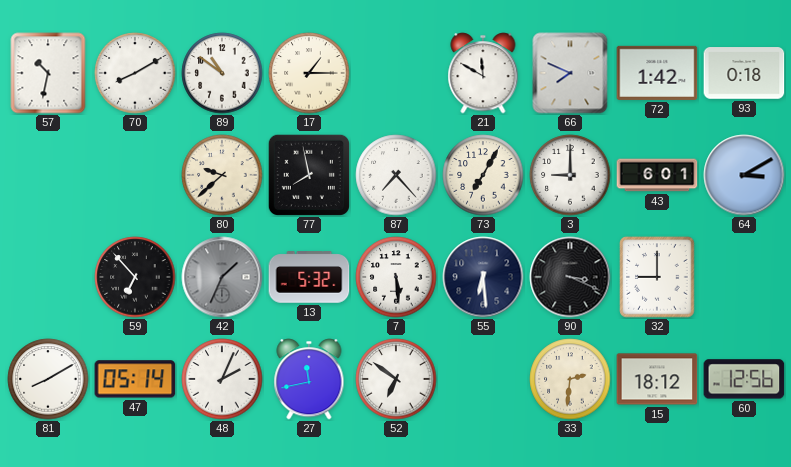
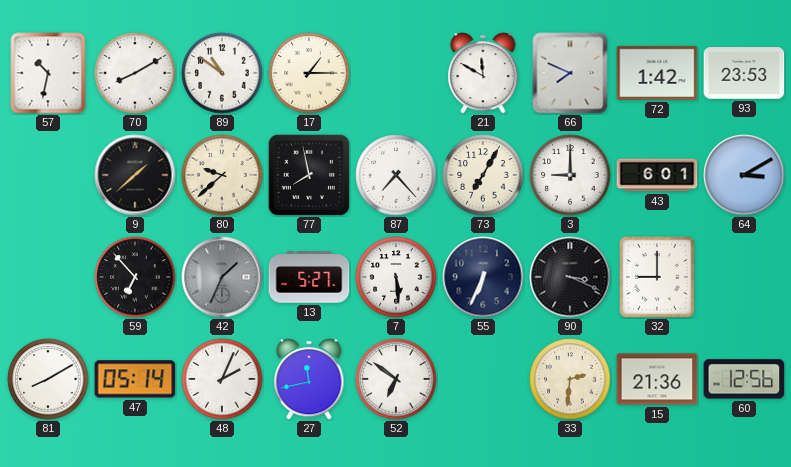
93: 0:18 -> 23:53 (744, 73)
9: none -> 1:38 (135, 175)
13: 5:32 -> 5:27 (309, 277)
55: 6:29 -> 6:34 (483, 277)
15: 18:12 -> 21:36 (657, 379)
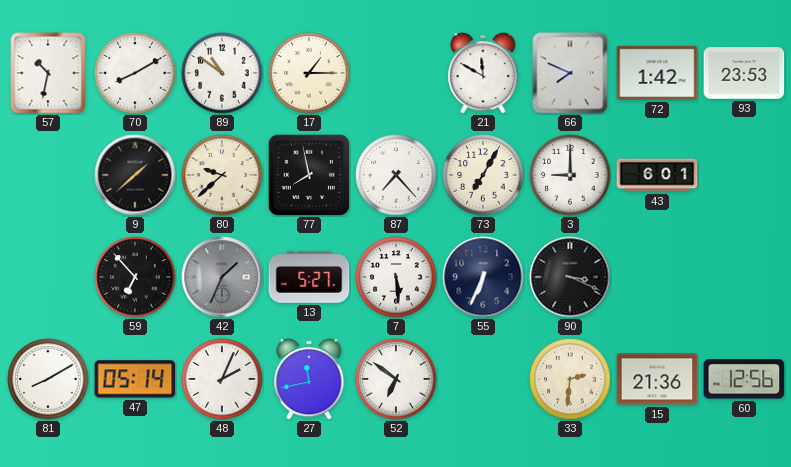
64: 3:10 -> none (744, 175)
32: 9:00 -> none (657, 277)
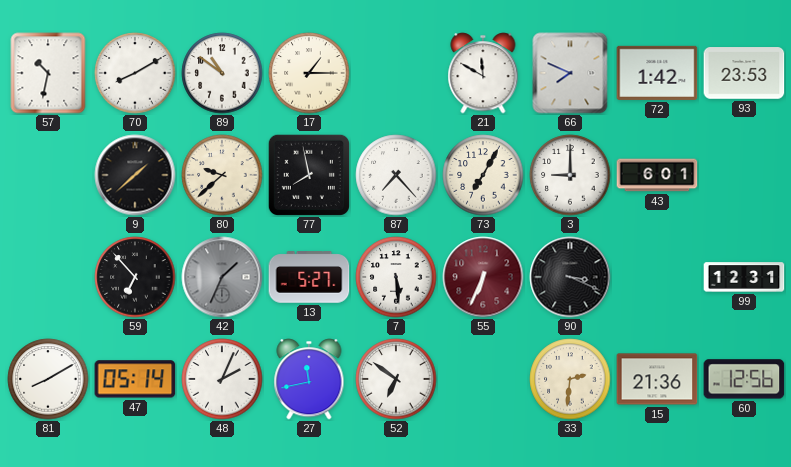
55 dial: navy -> burgundy (483, 277)
99: none -> 12:31 (744, 277)
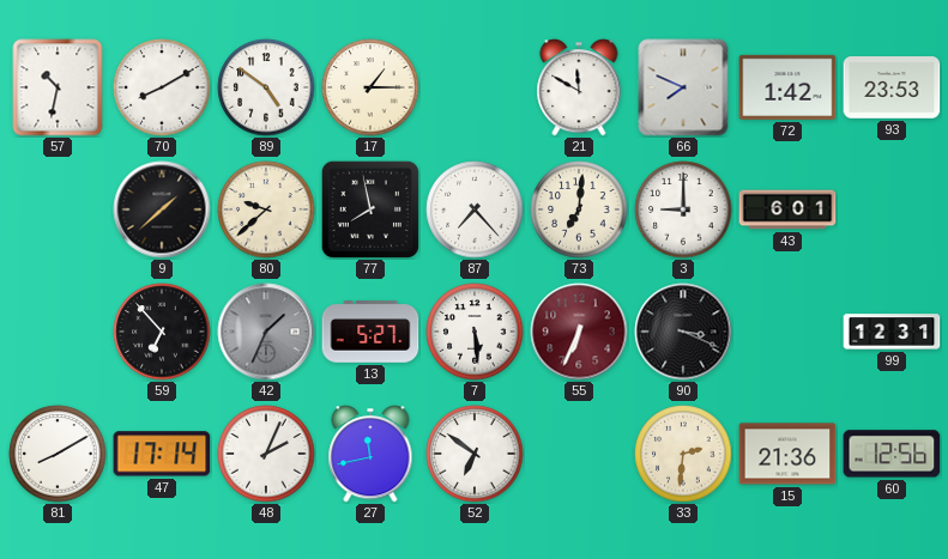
89: 10:51 -> 4:51 (266, 87)
73: 7:05 -> 7:01 (579, 209)
47: 05:14 -> 17:14 (162, 454)
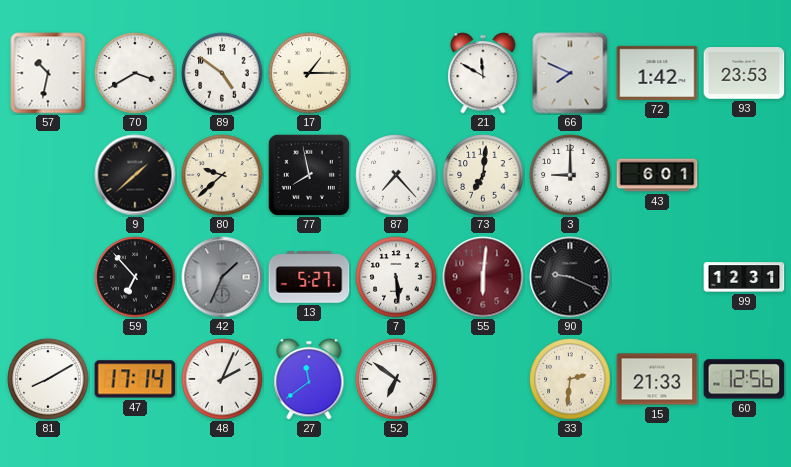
70: 8:10 -> 3:40 (135, 73)
55: 6:34 -> 6:01 (483, 277)
90: 3:19 -> 9:19 (570, 277)
27: 11:43 -> 11:39 (309, 379)
15: 21:36 -> 21:33 (657, 379)
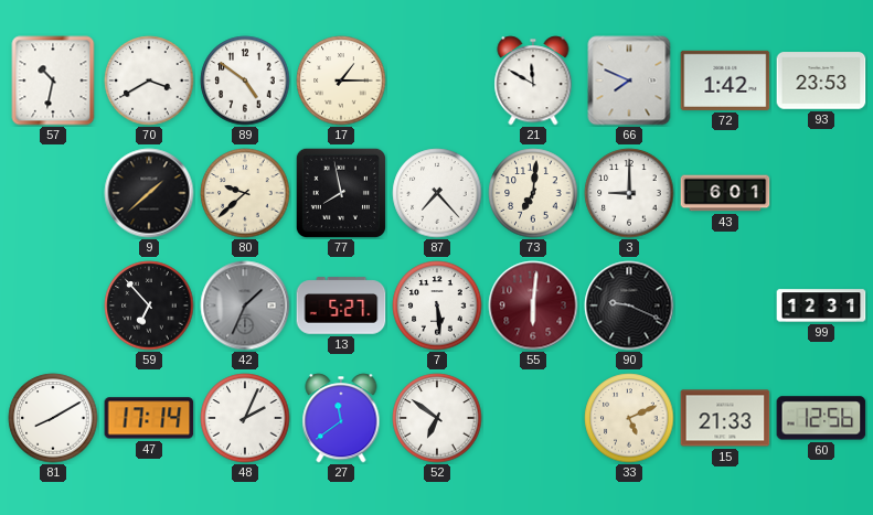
33: 2:31 -> 5:11 (629, 418)
